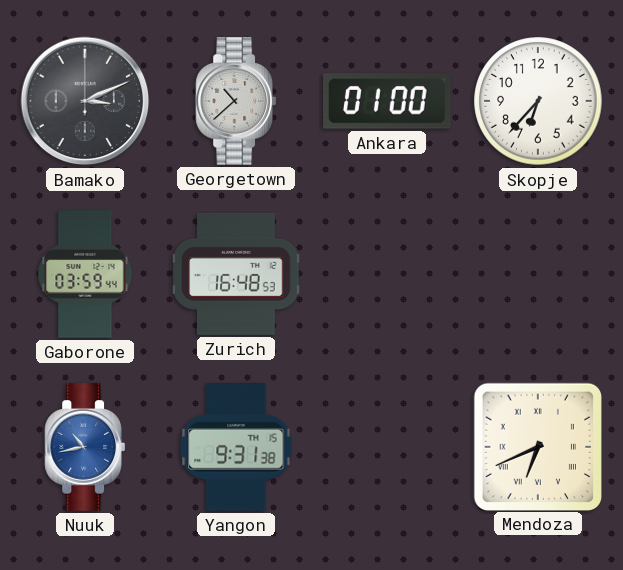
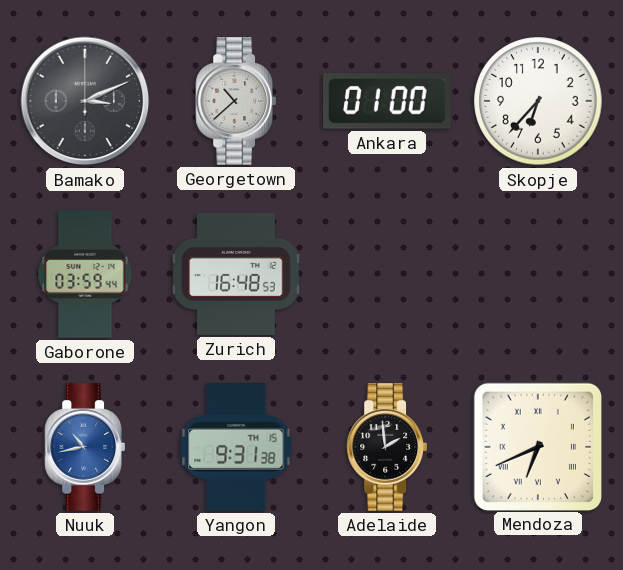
Adelaide: none -> 1:59 (386, 447)
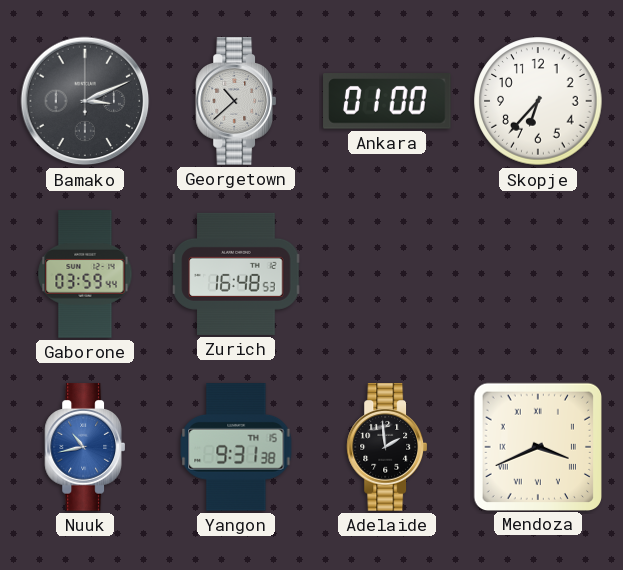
Mendoza: 6:41 -> 3:41 (537, 446)
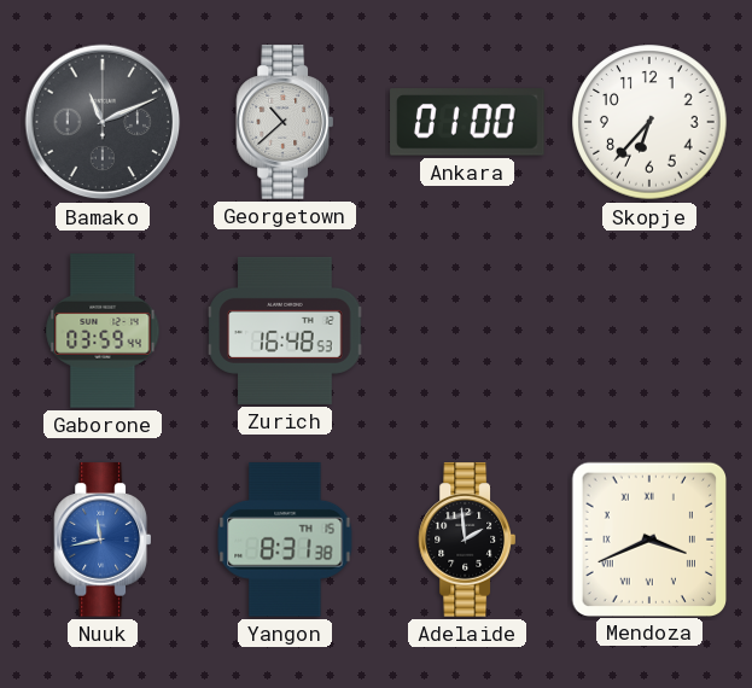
Bamako: 3:11 -> 11:11 (103, 122)
Nuuk: 10:43 -> 11:43 (101, 540)
Yangon: 9:31 -> 8:31 (285, 540)
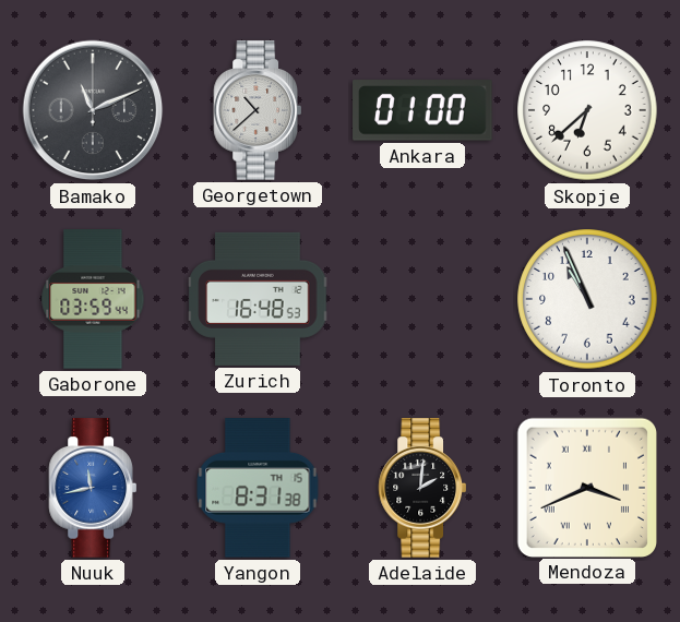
Skopje: 6:37 -> 6:38 (587, 110)
Toronto: none -> 10:56 (587, 299)
Adelaide: 1:59 -> 2:01 (421, 488)
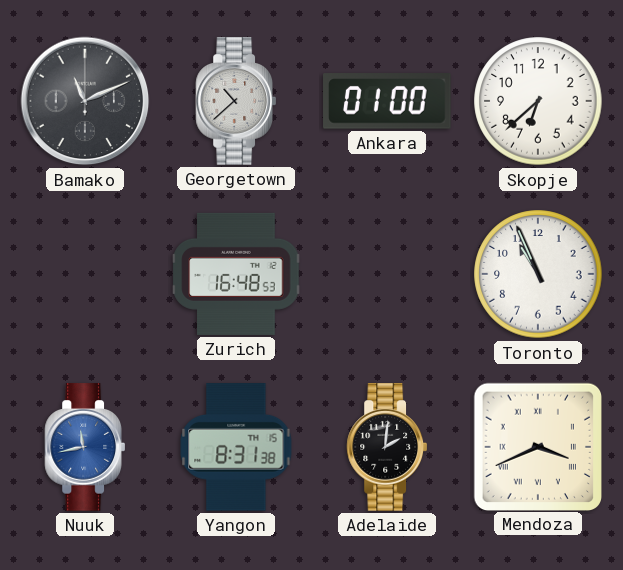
Gaborone: 03:59 -> none (93, 299)
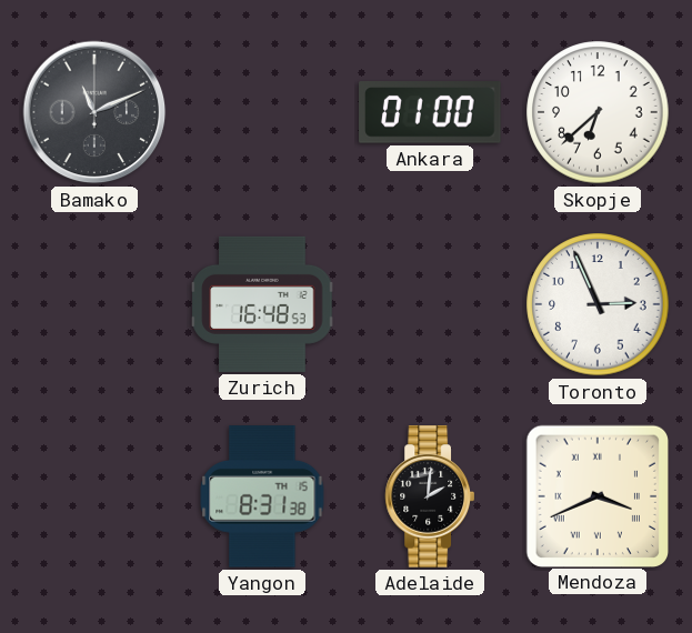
Georgetown: 10:38 -> none (235, 101)
Toronto: 10:56 -> 2:56 (598, 304)
Nuuk: 11:43 -> none (84, 447)
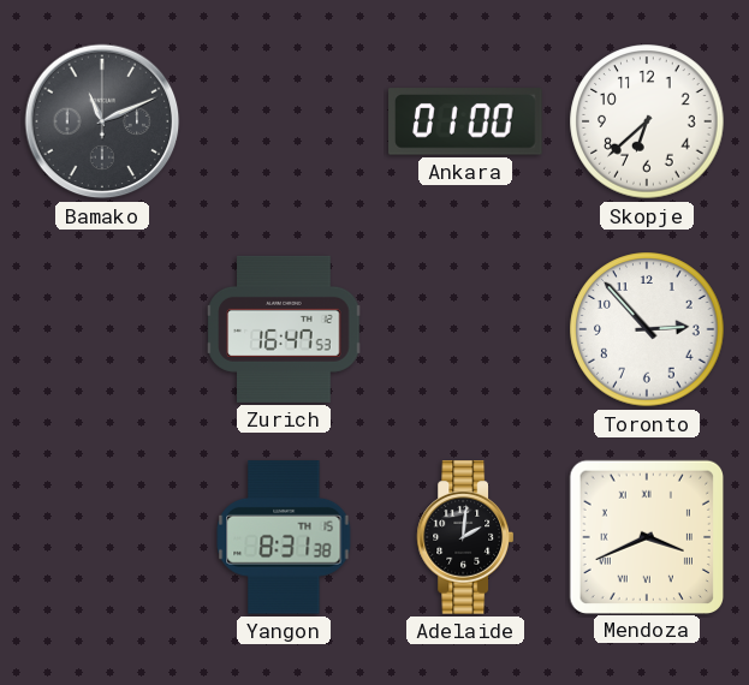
Zurich: 16:48 -> 16:47 (284, 329)
Toronto: 2:56 -> 2:53 (647, 329)
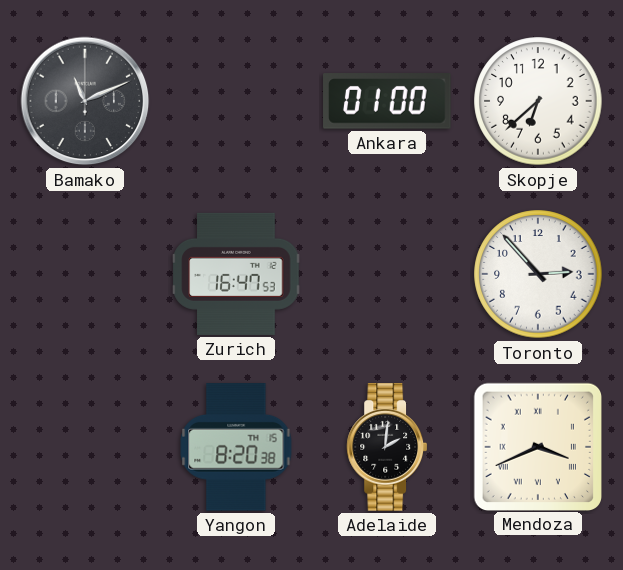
Yangon: 8:31 -> 8:20 (236, 447)
